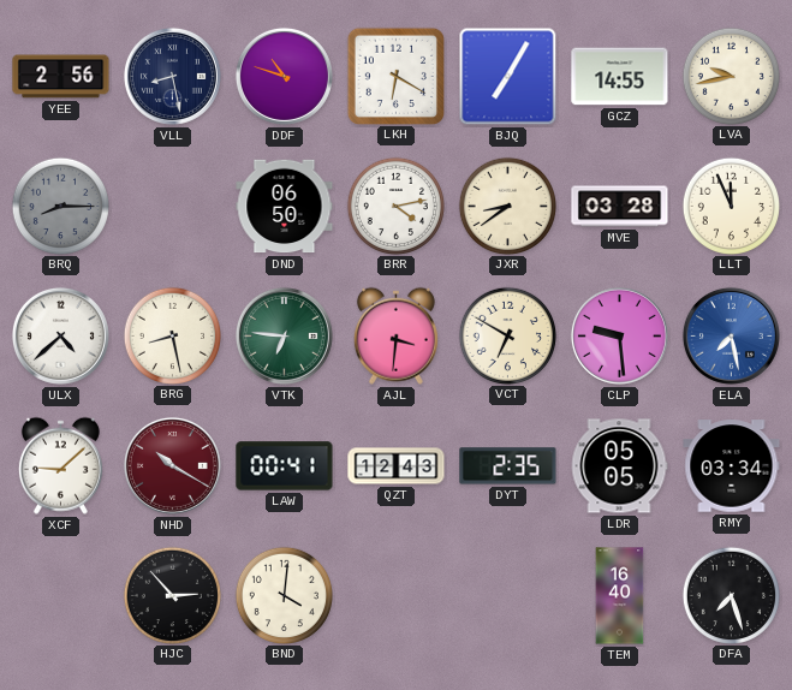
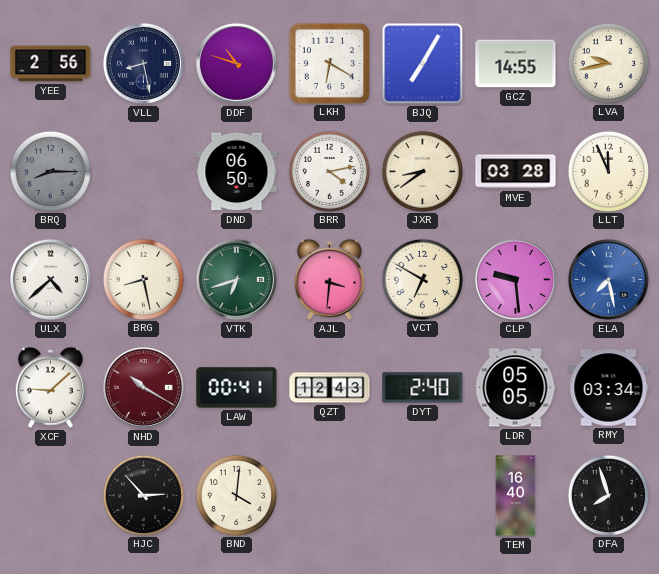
VTK: 6:46 -> 6:42 (236, 279)
DYT: 2:35 -> 2:40 (423, 388)
DFA: 7:27 -> 7:57 (608, 495)
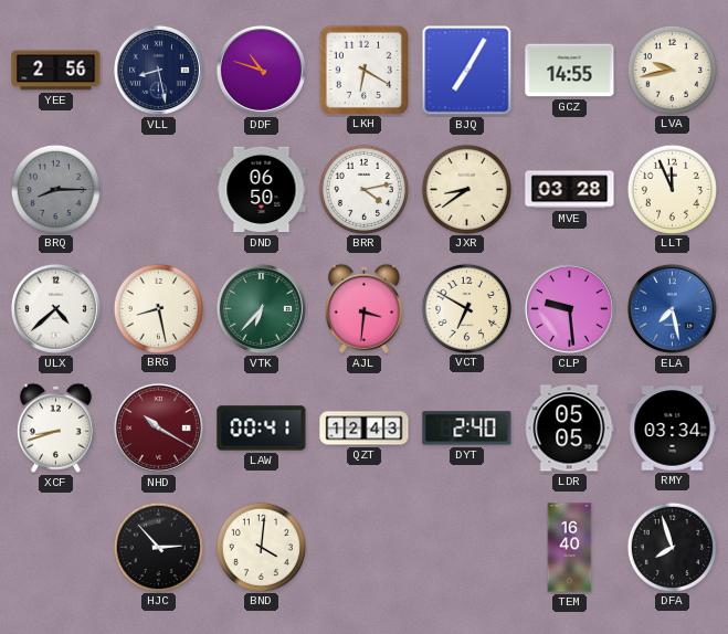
VTK: 6:42 -> 6:37 (261, 308)
XCF: 9:08 -> 8:42 (55, 427)
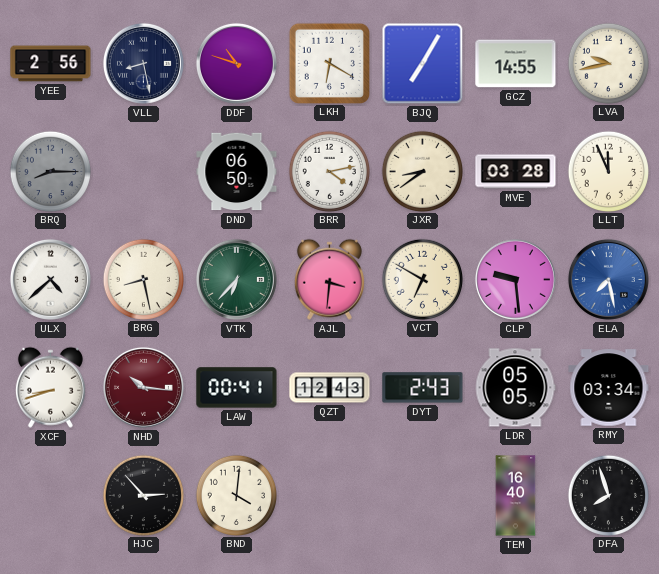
NHD: 10:20 -> 10:16 (143, 387)
DYT: 2:40 -> 2:43 (423, 388)
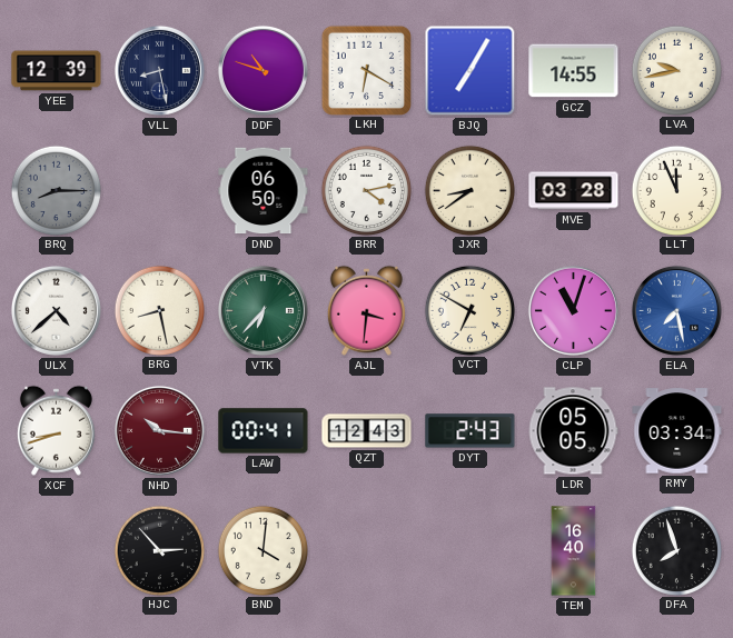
YEE: 2:56 -> 12:39 (57, 71)
CLP: 9:29 -> 11:03 (573, 310)
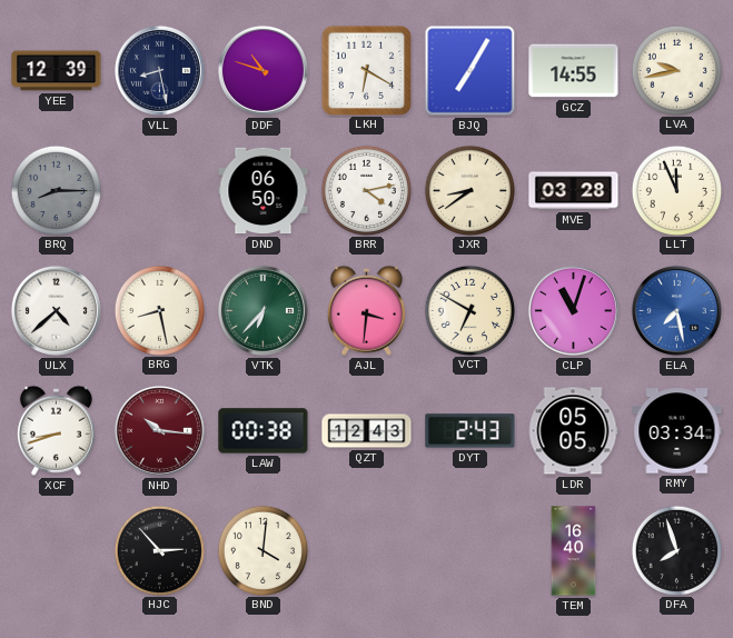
LAW: 00:41 -> 00:38 (264, 431)
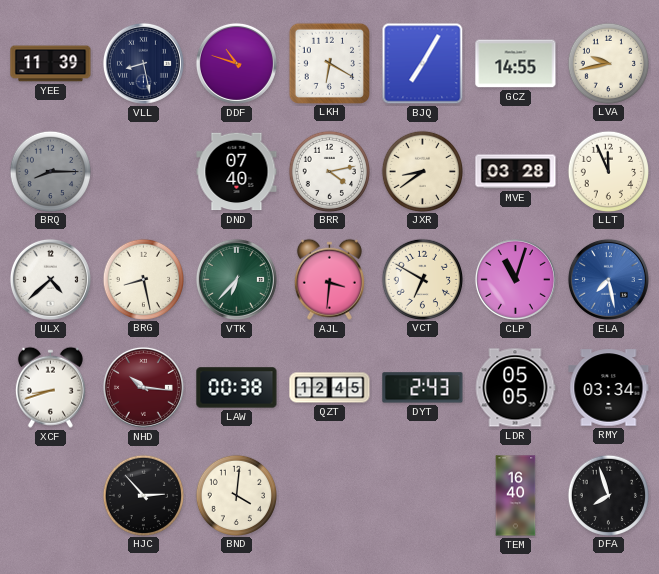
YEE: 12:39 -> 11:39 (51, 64)
DND: 06:50 -> 07:40 (237, 172)
QZT: 12:43 -> 12:45 (330, 388)
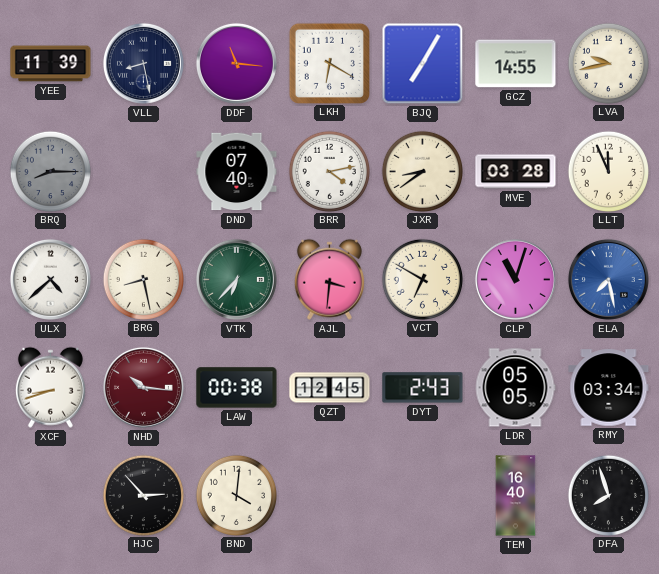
DDF: 10:48 -> 11:16 (236, 63)
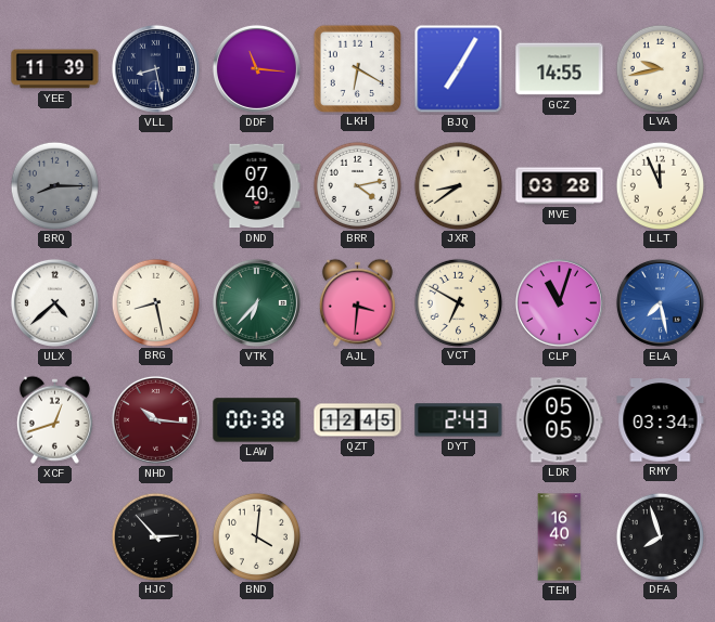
XCF: 8:42 -> 12:42 (54, 419)
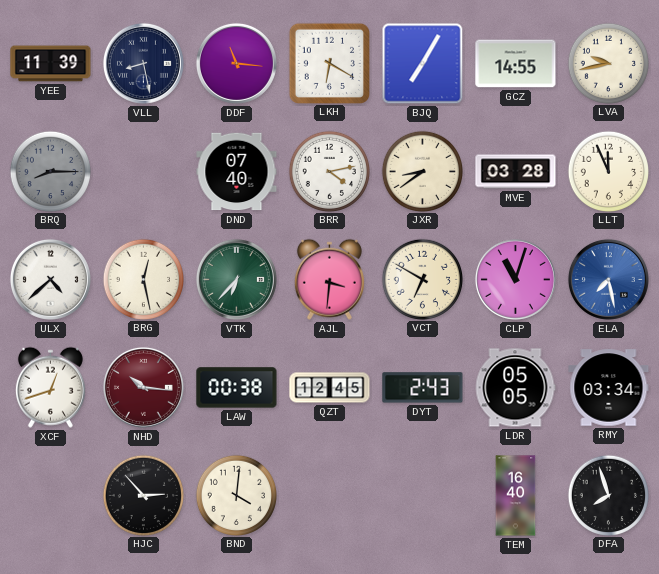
BRG: 8:28 -> 12:28 (143, 279)
